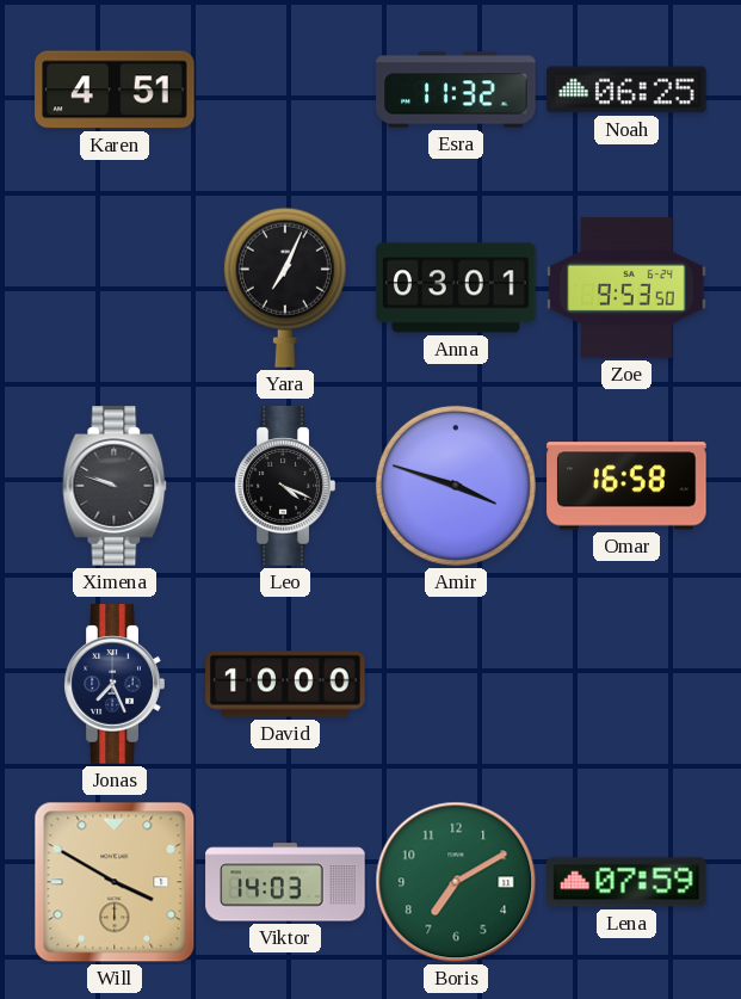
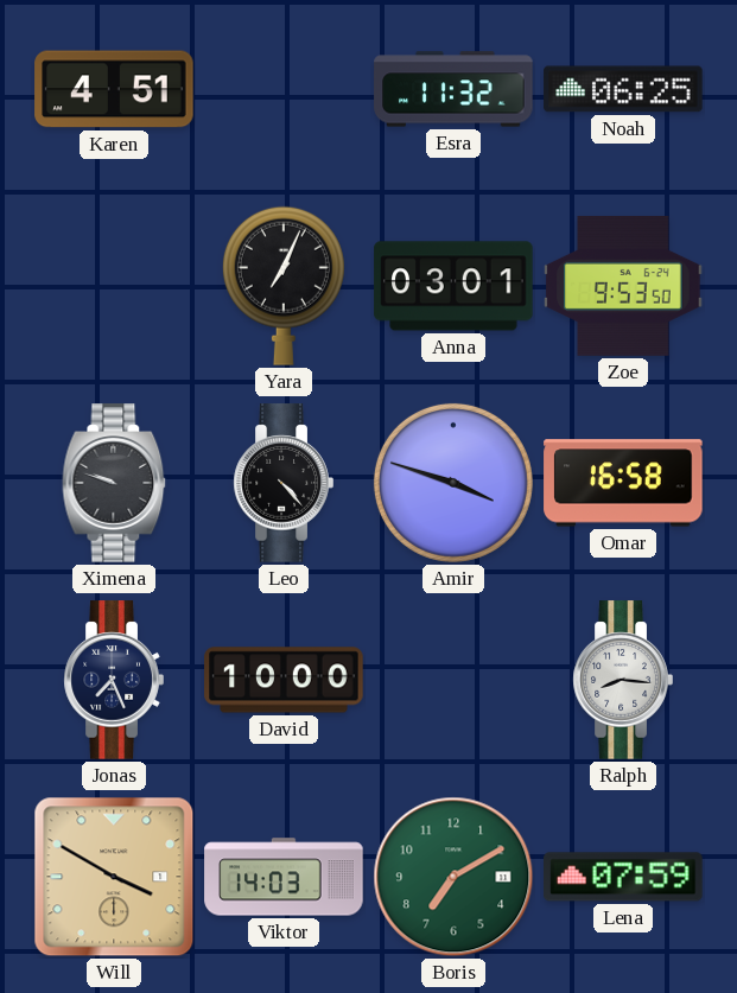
Leo: 4:19 -> 4:23 (284, 483)
Ralph: none -> 8:16 (623, 680)
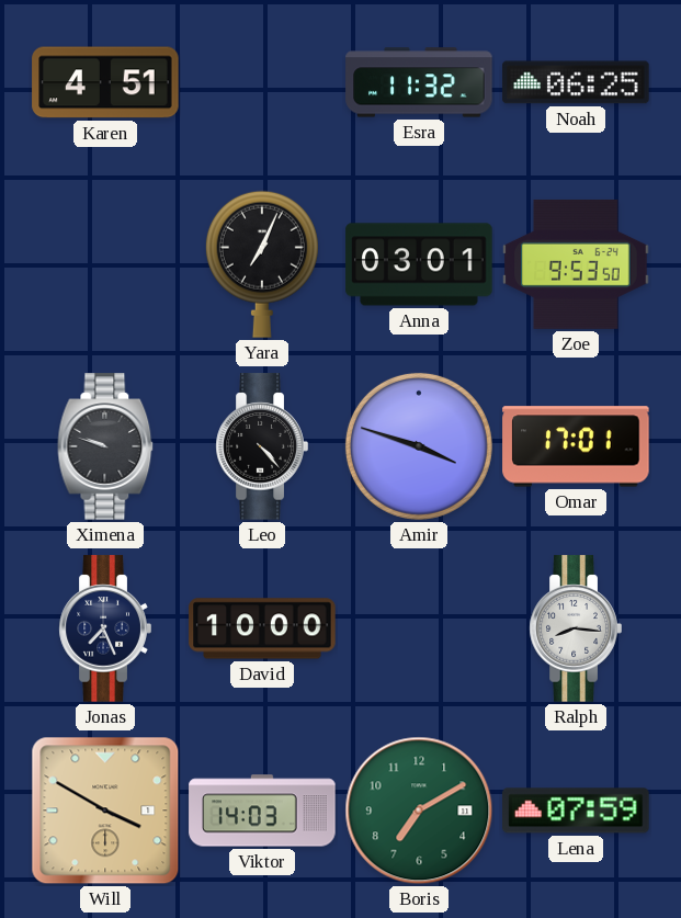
Omar: 16:58 -> 17:01 (576, 446)
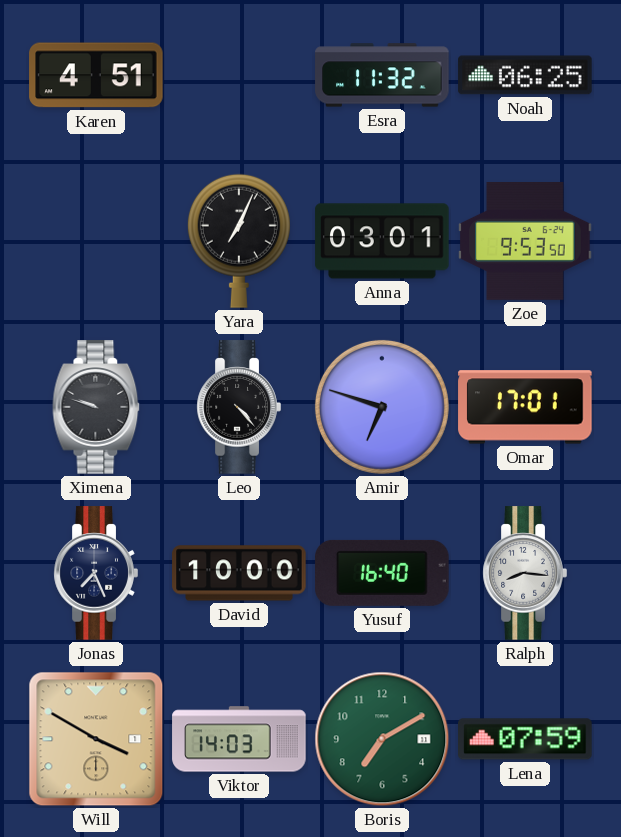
Amir: 3:48 -> 6:48 (382, 407)
Yusuf: none -> 16:40 (382, 573)
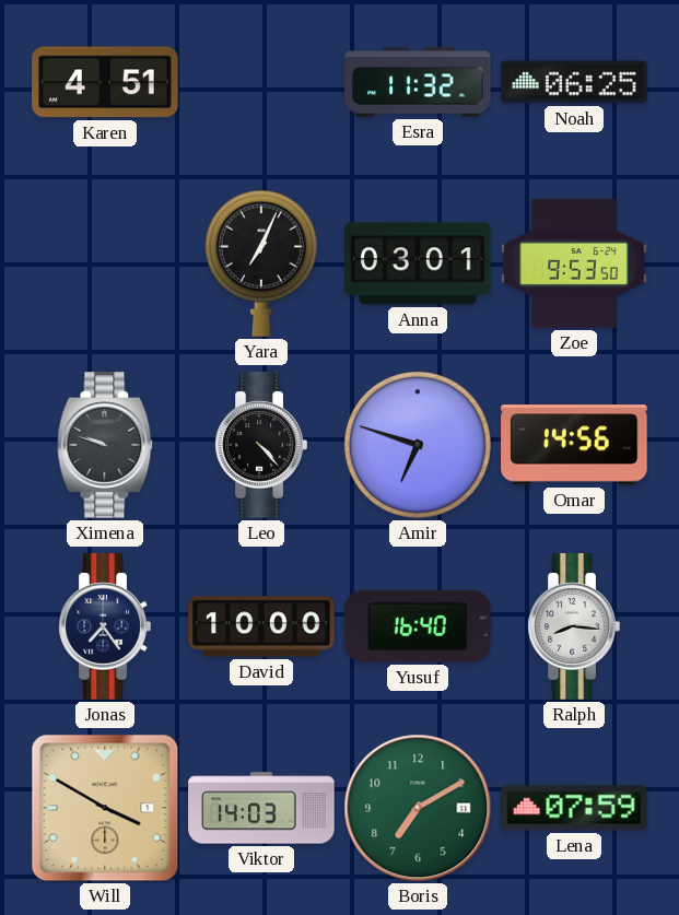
Omar: 17:01 -> 14:56 (574, 445)
Jonas: 7:26 -> 7:24 (105, 626)
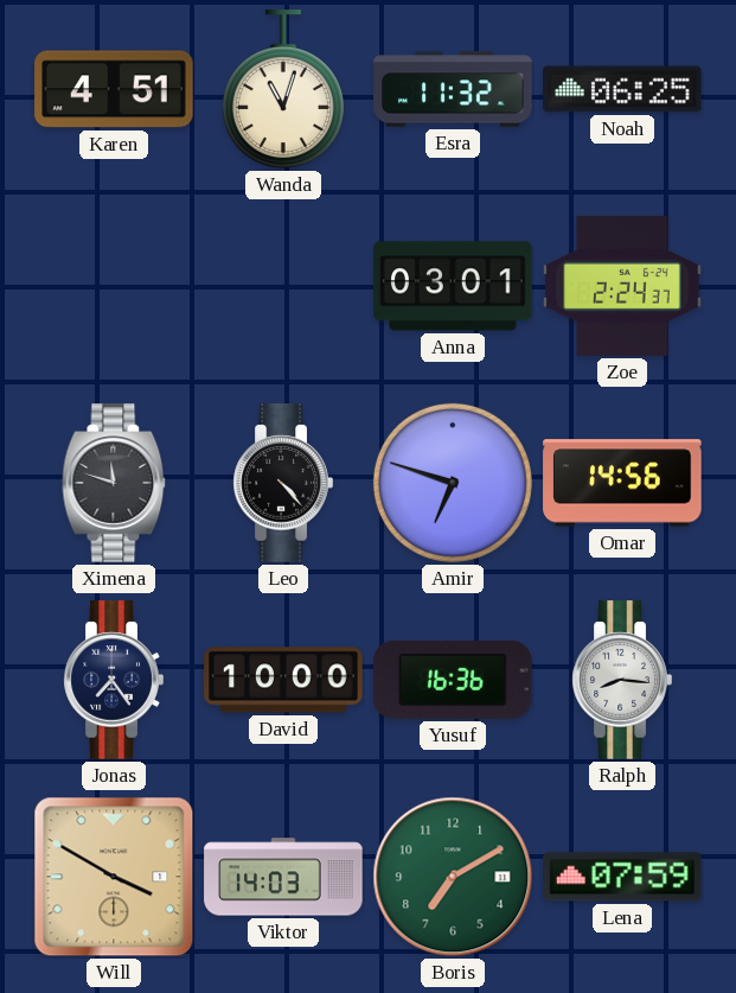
Wanda: none -> 11:03 (283, 89)
Yara: 7:04 -> none (261, 263)
Zoe: 9:53 -> 2:24 (622, 286)
Ximena: 9:48 -> 11:48 (114, 483)
Yusuf: 16:40 -> 16:36 (453, 680)
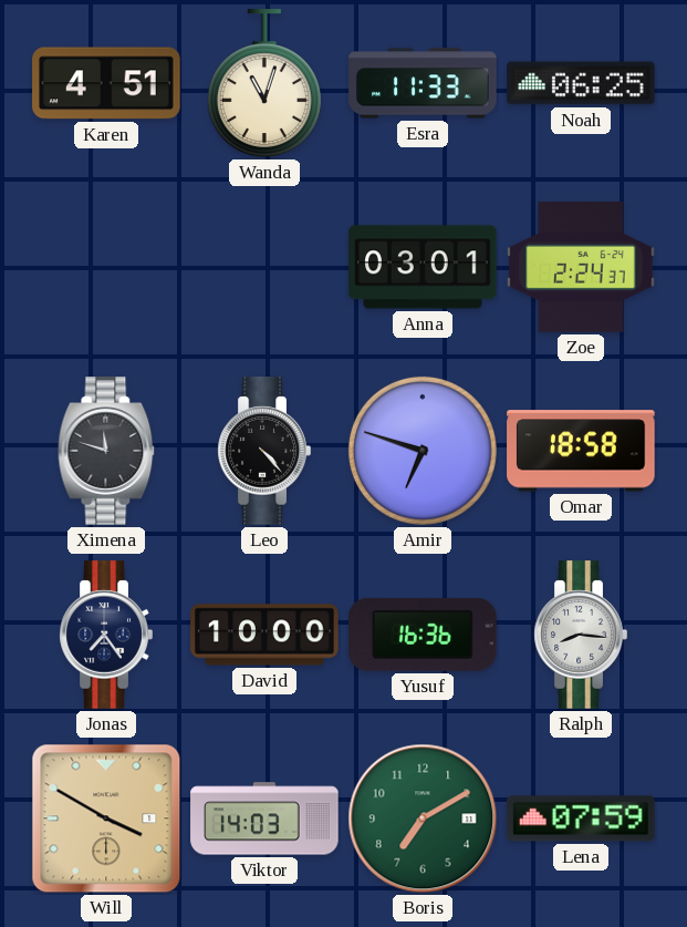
Esra: 11:32 -> 11:33 (423, 83)
Omar: 14:56 -> 18:58 (581, 451)
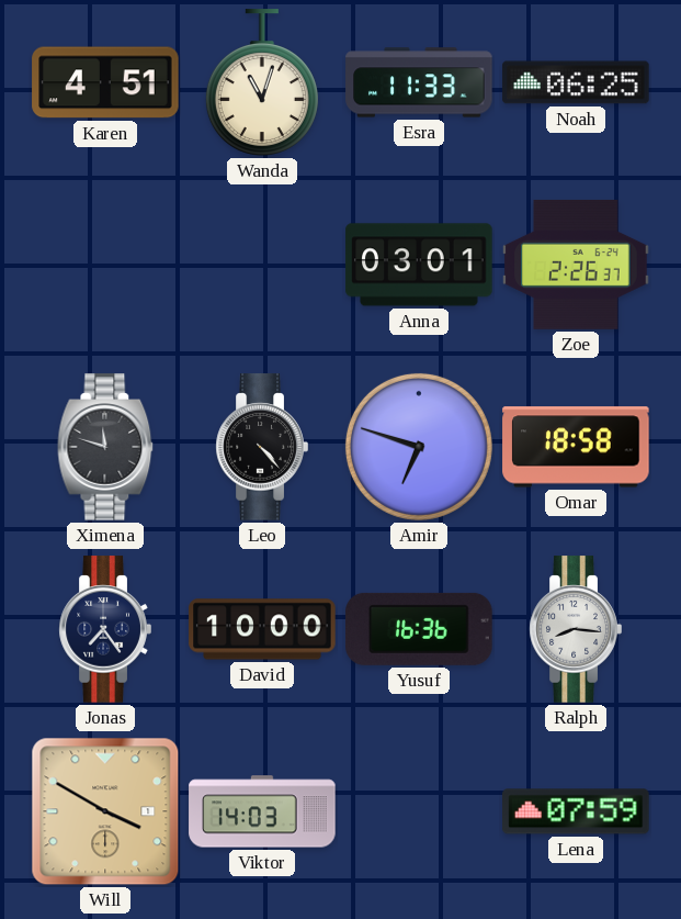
Zoe: 2:24 -> 2:26 (576, 265)
Boris: 7:10 -> none (423, 818)
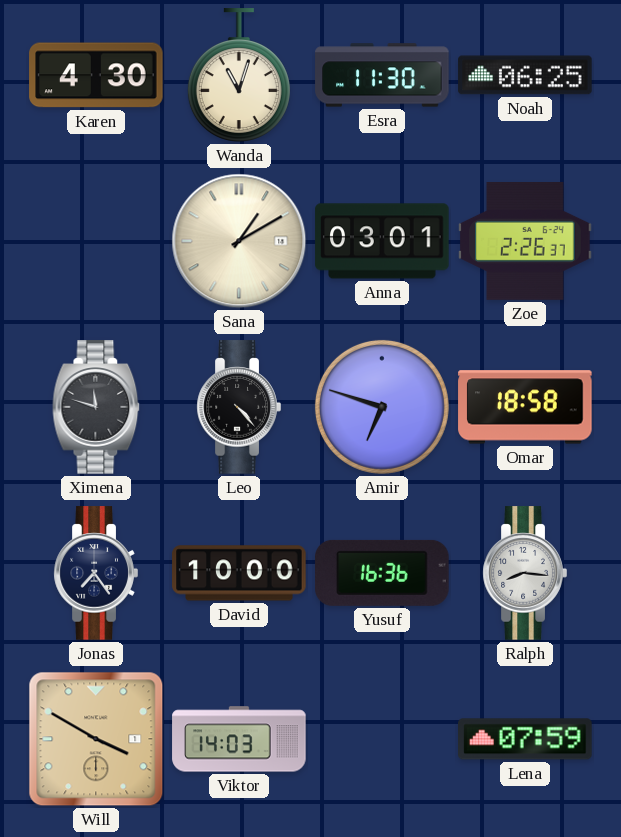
Karen: 4:51 -> 4:30 (96, 75)
Esra: 11:33 -> 11:30 (382, 75)
Sana: none -> 1:10 (239, 241)
